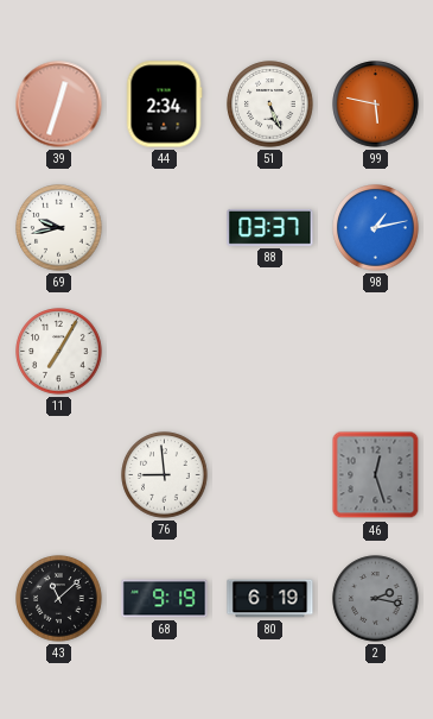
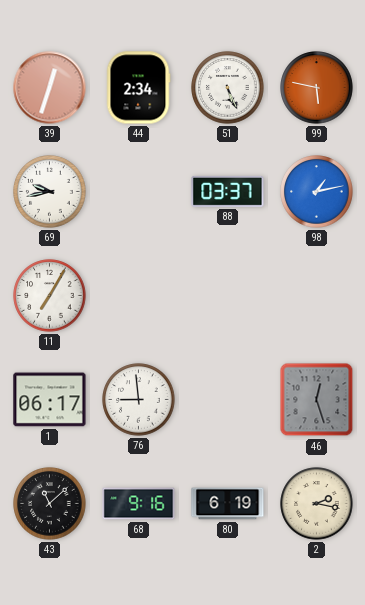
1: none -> 06:17 (50, 400)
68: 9:19 -> 9:16 (139, 504)
2 dial: grey -> cream (317, 504)
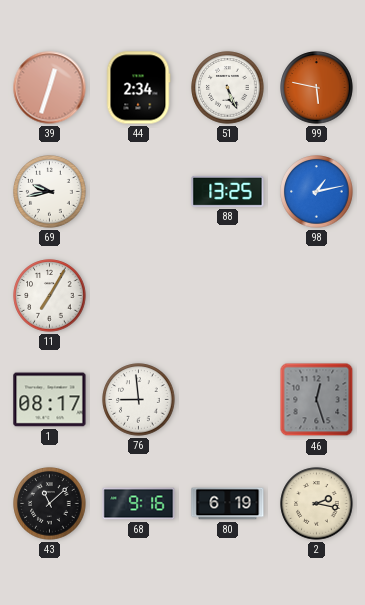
88: 03:37 -> 13:25 (228, 191)
1: 06:17 -> 08:17 (50, 400)
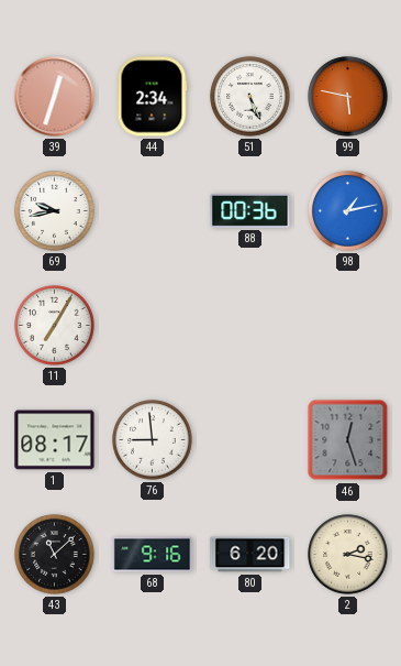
88: 13:25 -> 00:36 (250, 210)
80: 6:19 -> 6:20 (250, 555)
